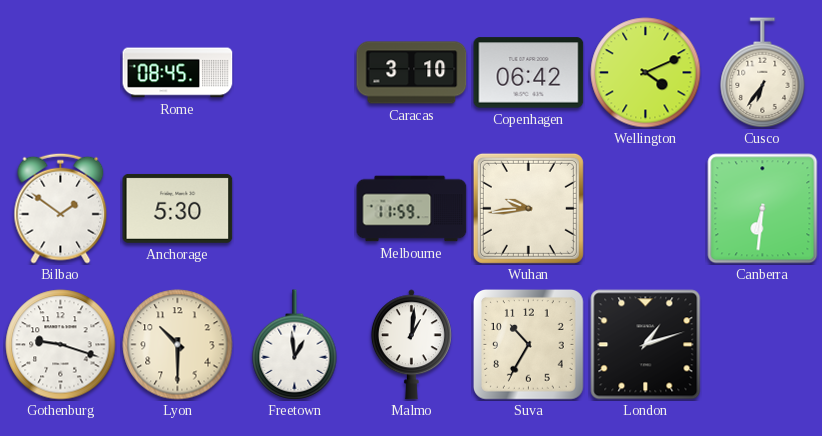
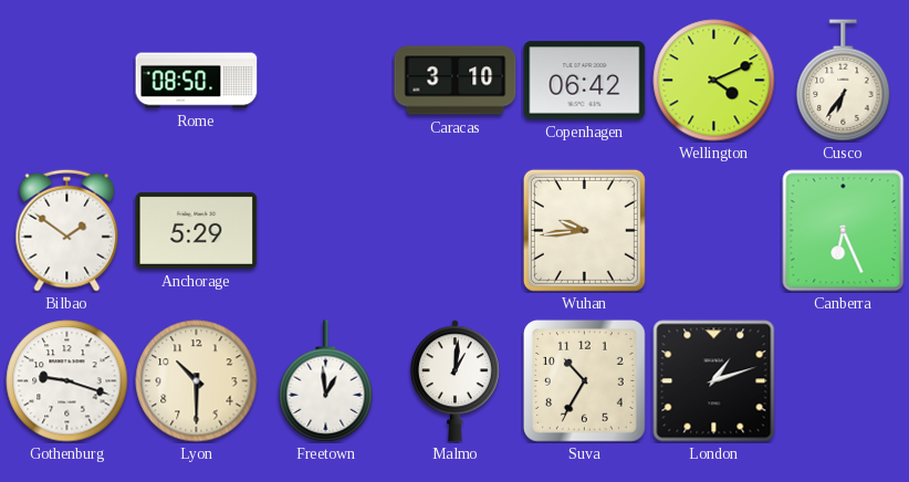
Rome: 08:45 -> 08:50 (197, 81)
Anchorage: 5:30 -> 5:29 (197, 230)
Melbourne: 11:59 -> none (412, 209)
Canberra: 6:31 -> 6:26 (844, 231)
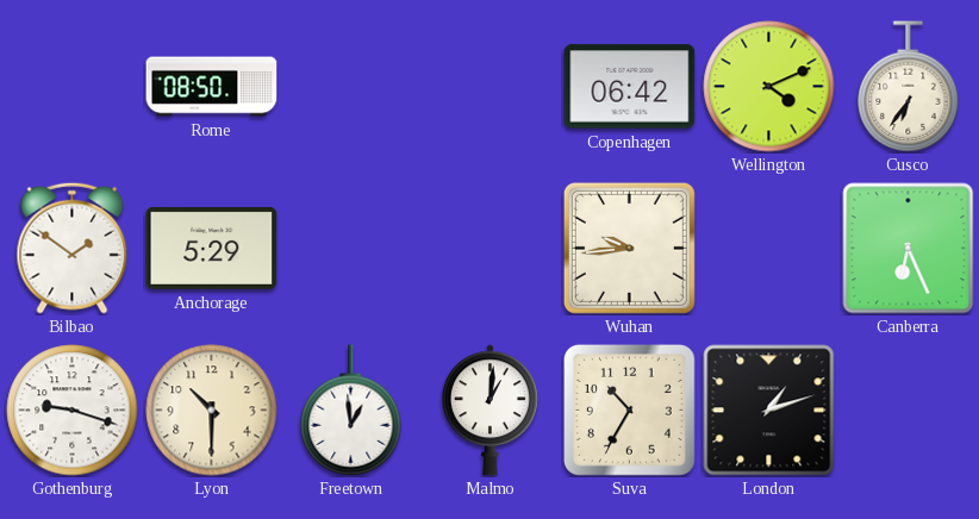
Caracas: 3:10 -> none (456, 81)
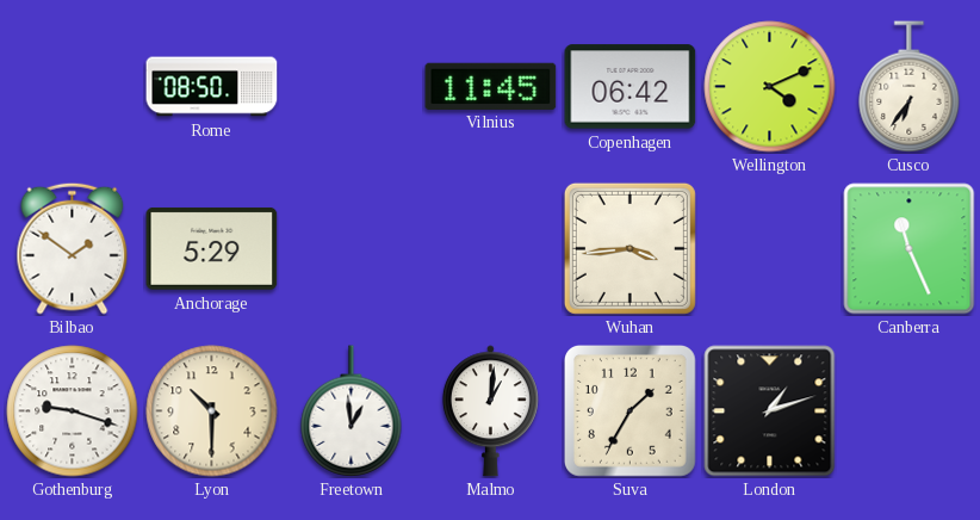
Vilnius: none -> 11:45 (491, 86)
Wuhan: 9:44 -> 3:44 (629, 248)
Canberra: 6:26 -> 11:26 (910, 249)
Suva: 10:35 -> 1:35 (631, 411)
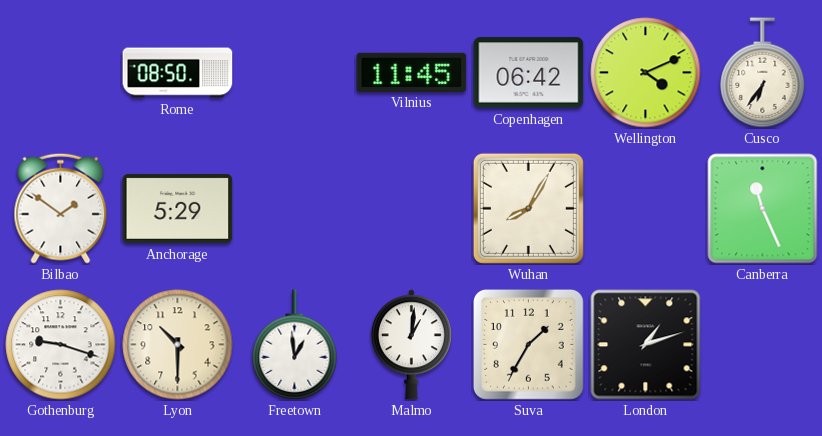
Wuhan: 3:44 -> 8:05 (528, 208)
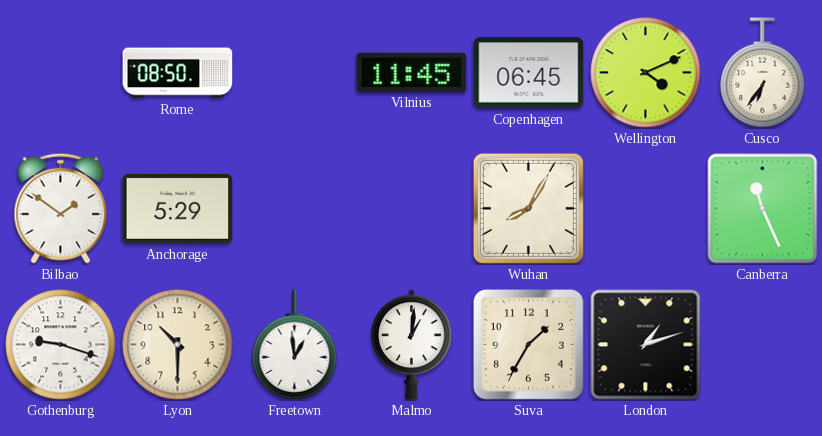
Copenhagen: 06:42 -> 06:45 (529, 73)
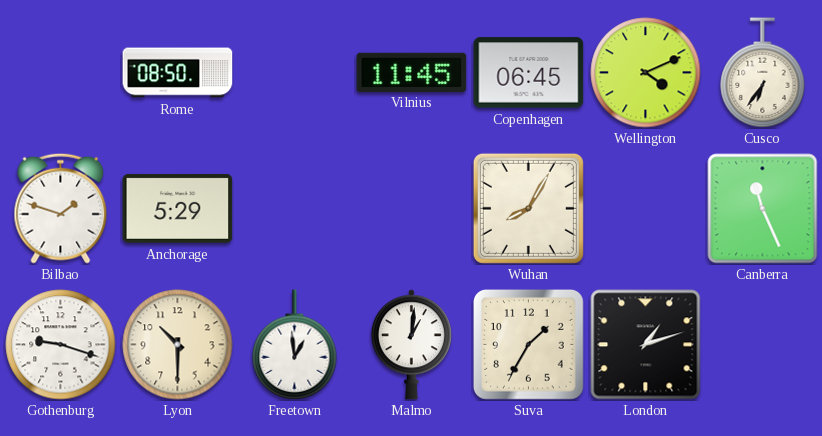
Bilbao: 1:51 -> 1:48 (61, 208)
